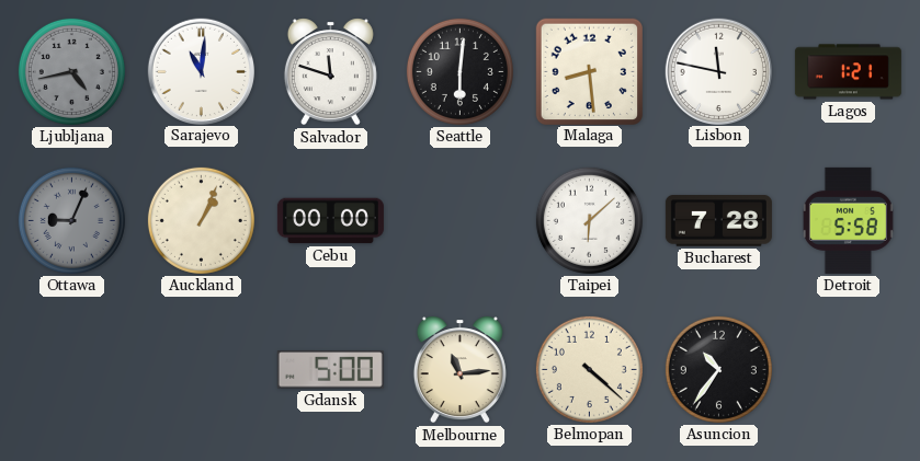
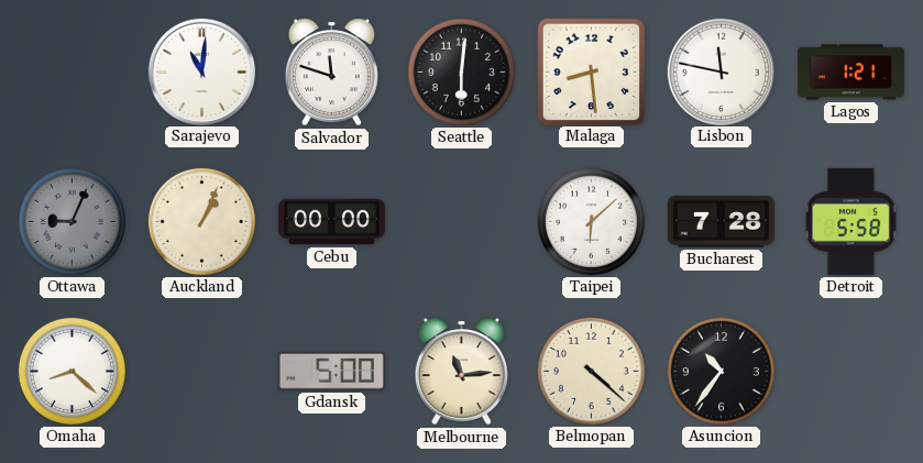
Ljubljana: 4:43 -> none (71, 71)
Omaha: none -> 8:22 (72, 371)
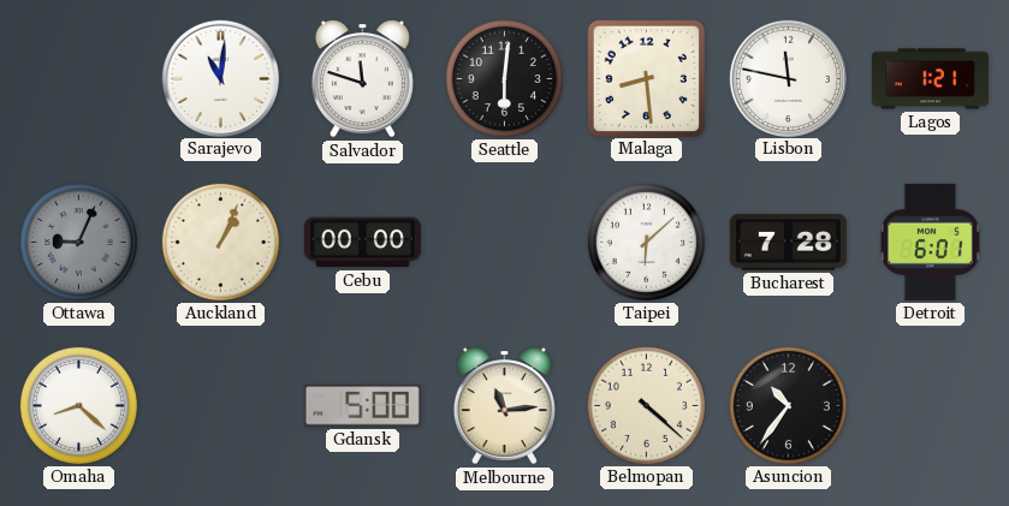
Detroit: 5:58 -> 6:01 (930, 242)
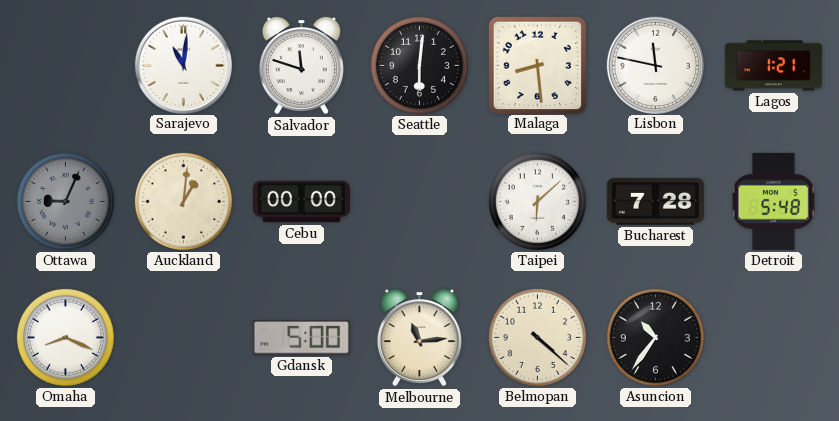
Auckland: 1:04 -> 1:01 (183, 201)
Detroit: 6:01 -> 5:48 (773, 201)
Omaha: 8:22 -> 8:19 (65, 337)
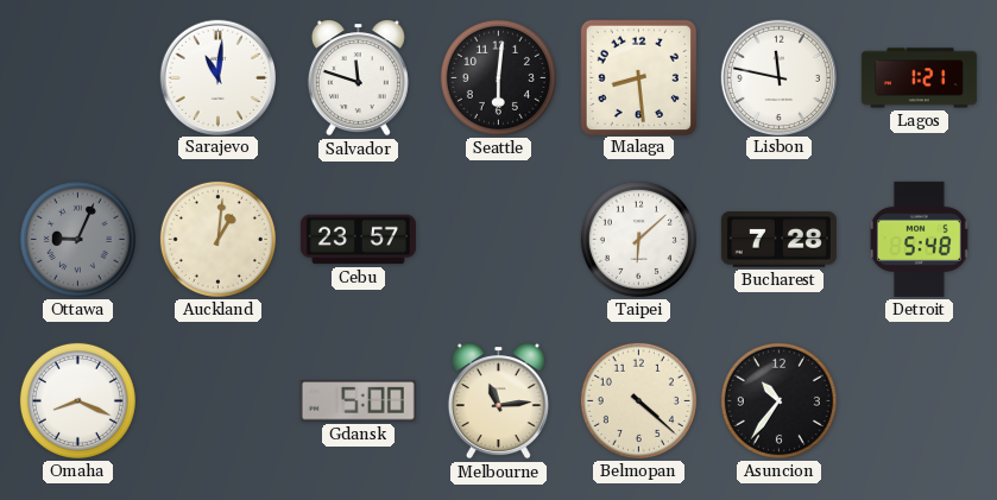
Cebu: 00:00 -> 23:57 (358, 240)
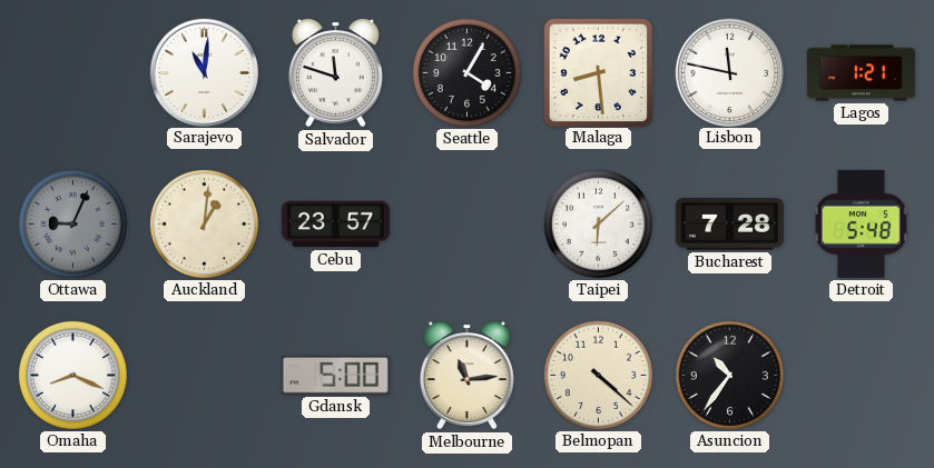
Seattle: 6:01 -> 4:05 (466, 72)
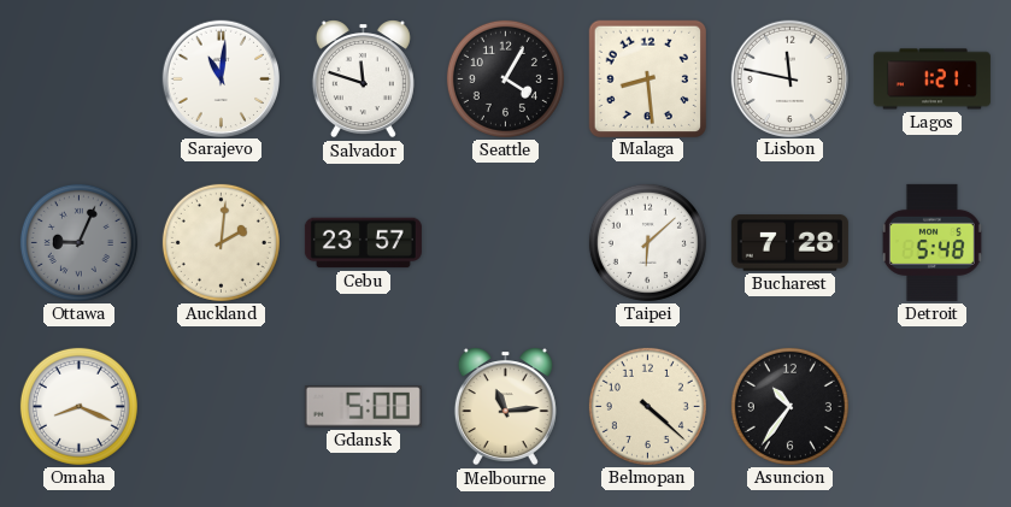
Auckland: 1:01 -> 2:01 (221, 242)
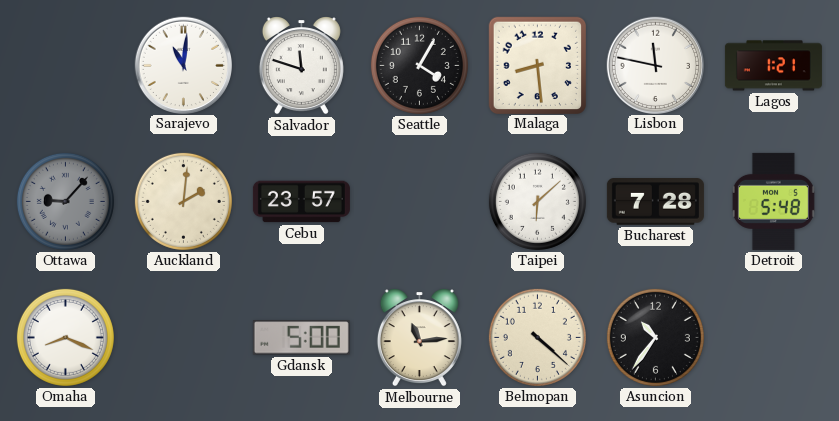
Ottawa: 9:04 -> 9:07 (65, 201)
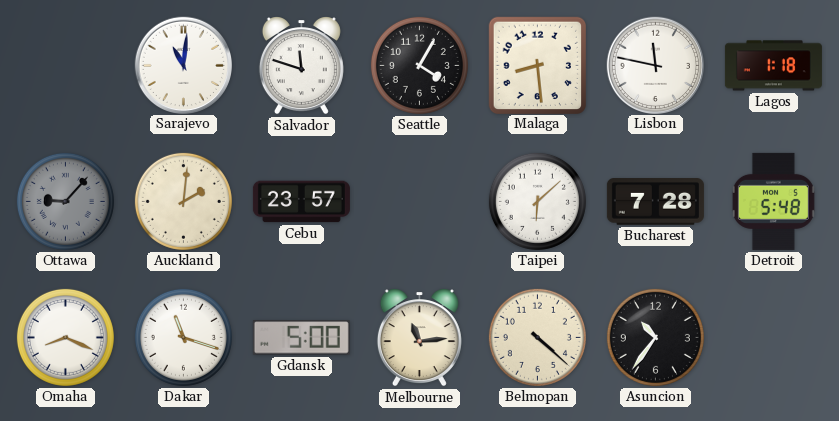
Lagos: 1:21 -> 1:18 (773, 66)
Dakar: none -> 11:18 (183, 337)
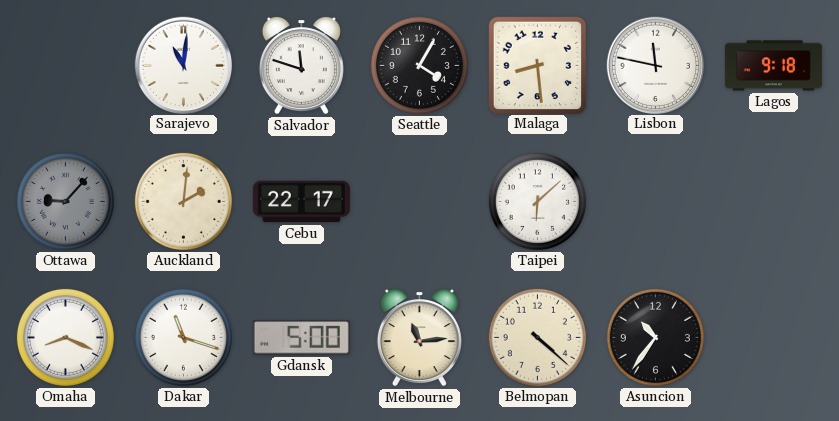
Lagos: 1:18 -> 9:18 (773, 66)
Cebu: 23:57 -> 22:17 (301, 202)
Bucharest: 7:28 -> none (655, 202)
Detroit: 5:48 -> none (773, 201)
